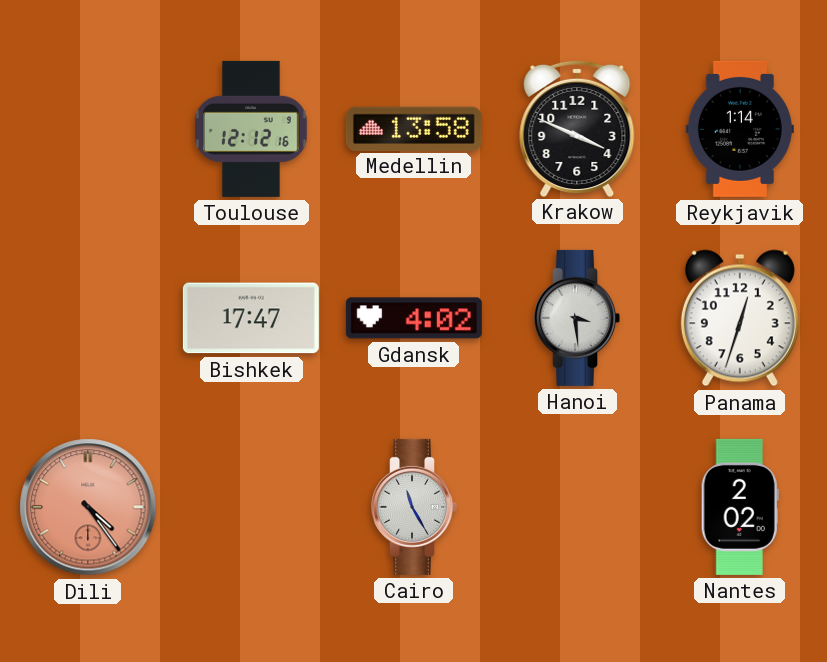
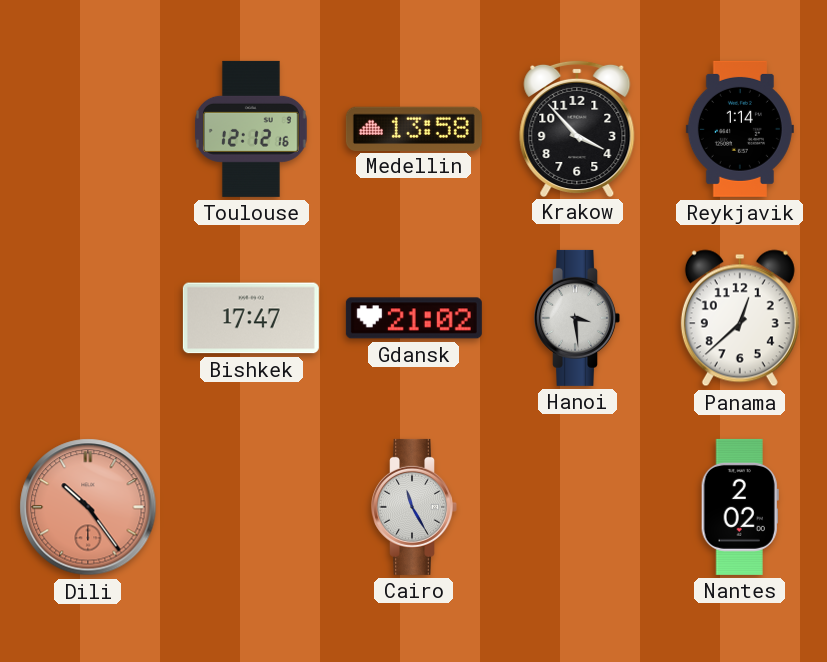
Krakow: 3:49 -> 3:53 (577, 128)
Gdansk: 4:02 -> 21:02 (414, 318)
Panama: 12:33 -> 12:38 (740, 318)
Dili: 4:24 -> 10:24 (88, 507)
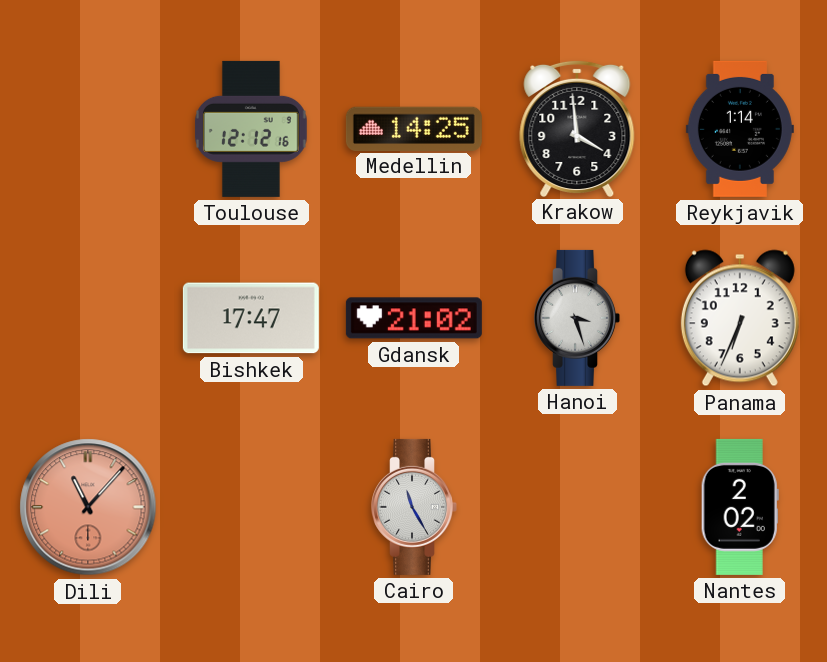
Medellin: 13:58 -> 14:25 (414, 128)
Krakow: 3:53 -> 3:59 (577, 128)
Hanoi: 3:29 -> 3:27 (577, 318)
Panama: 12:38 -> 6:34 (740, 318)
Dili: 10:24 -> 11:07 (88, 507)
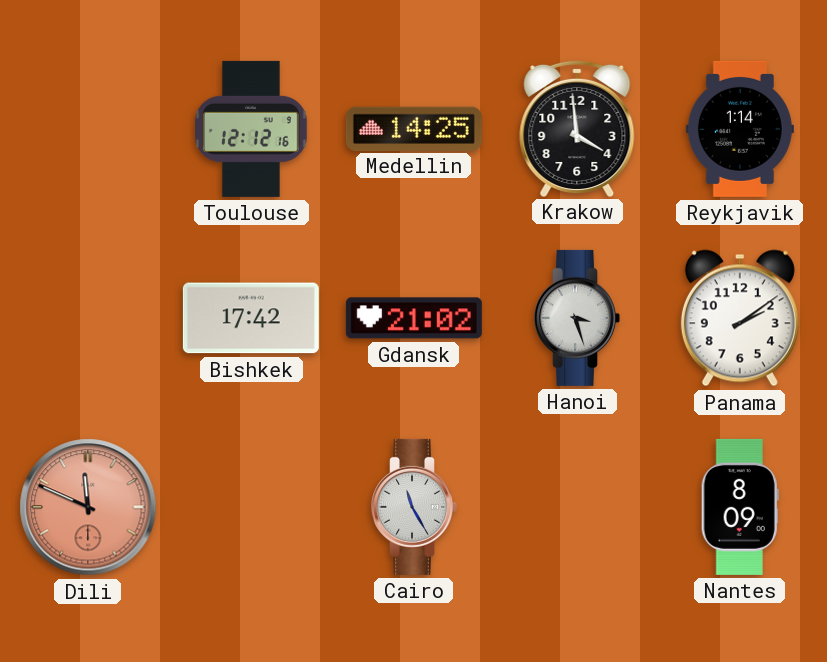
Bishkek: 17:47 -> 17:42 (251, 318)
Panama: 6:34 -> 2:09 (740, 318)
Dili: 11:07 -> 11:49 (88, 507)
Nantes: 2:02 -> 8:09 (740, 507)
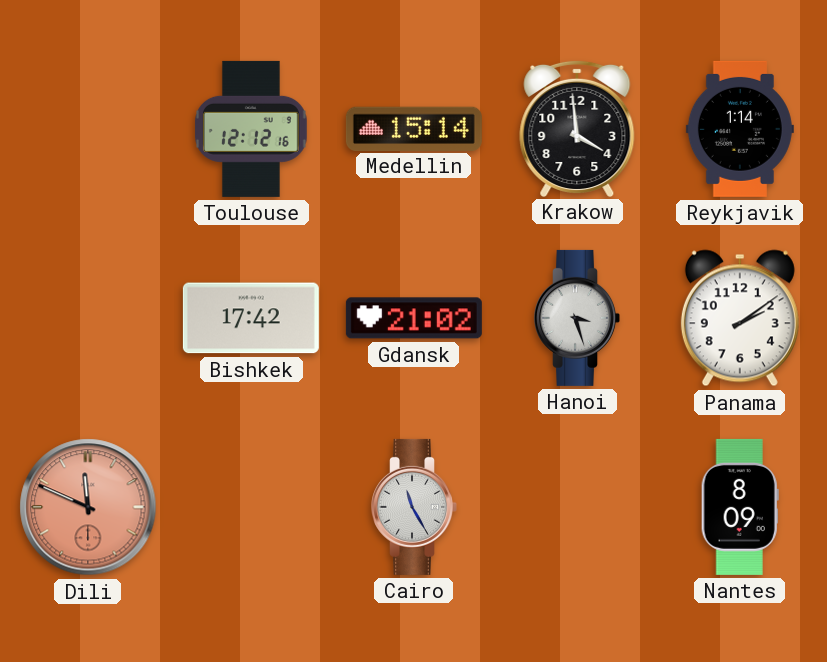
Medellin: 14:25 -> 15:14 (414, 128)
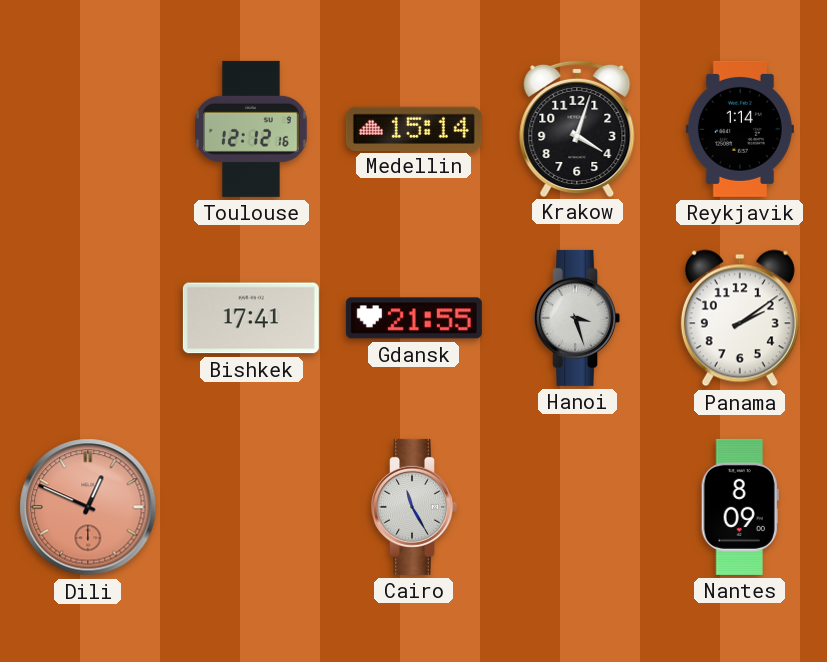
Krakow: 3:59 -> 4:03 (577, 128)
Bishkek: 17:42 -> 17:41 (251, 318)
Gdansk: 21:02 -> 21:55 (414, 318)
Dili: 11:49 -> 12:49 (88, 507)
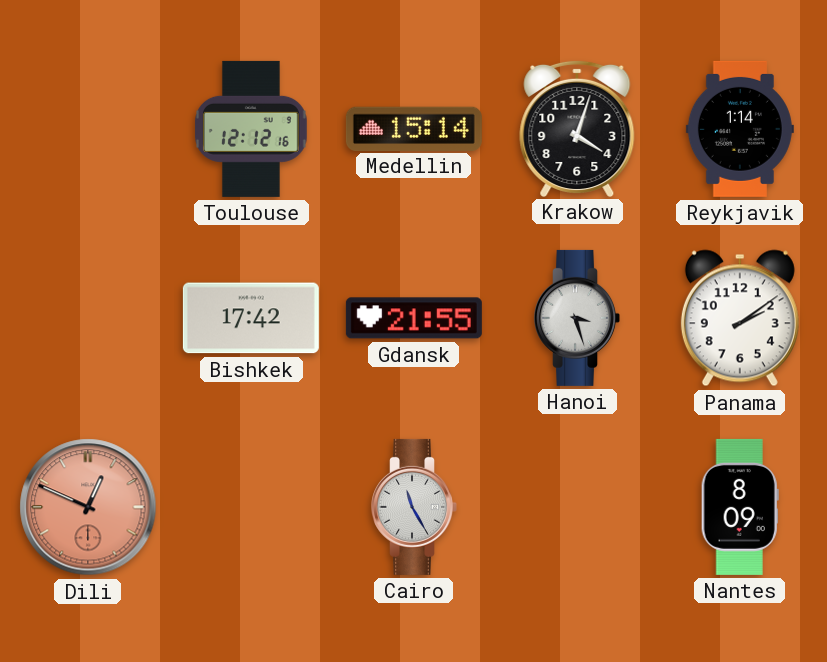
Bishkek: 17:41 -> 17:42 (251, 318)
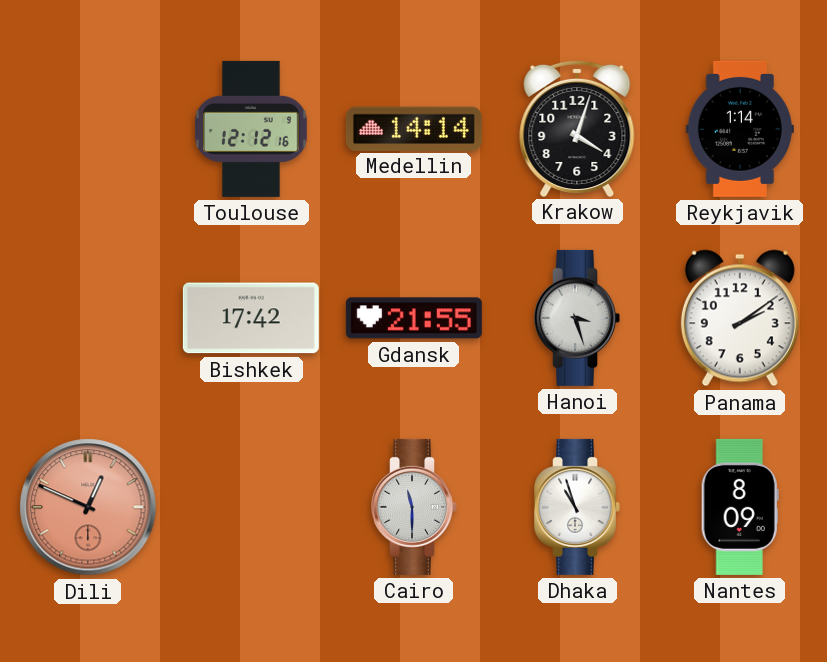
Medellin: 15:14 -> 14:14 (414, 128)
Cairo: 11:25 -> 11:30 (414, 507)
Dhaka: none -> 10:57 (577, 507)
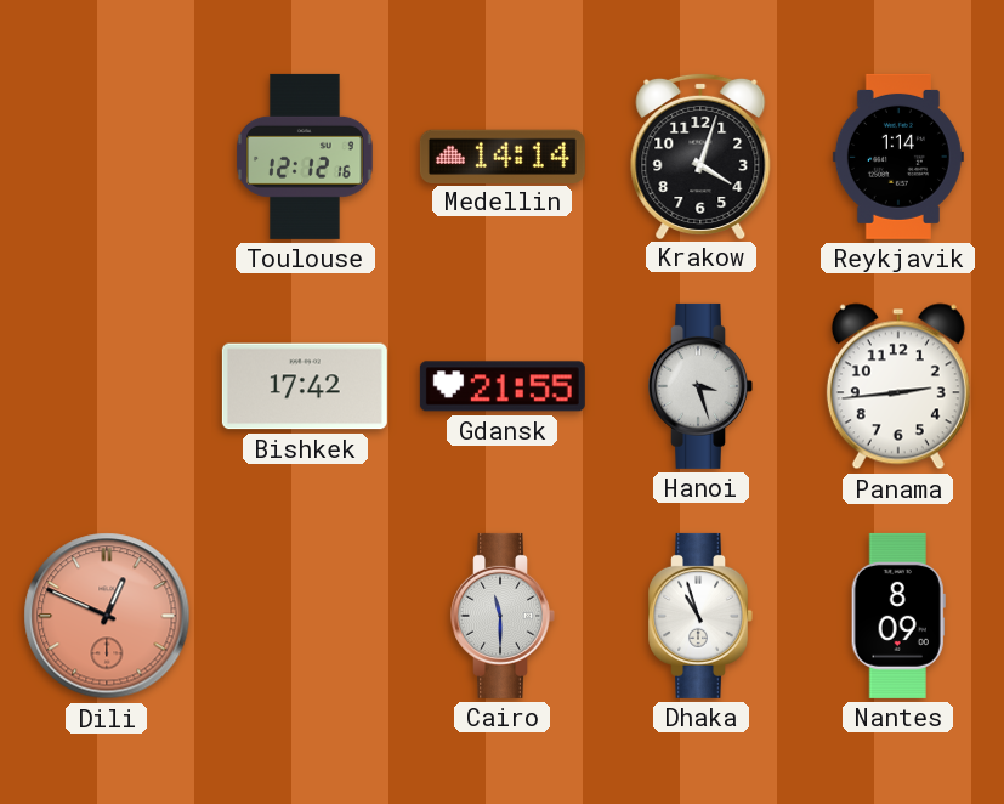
Panama: 2:09 -> 2:44 (898, 386)
